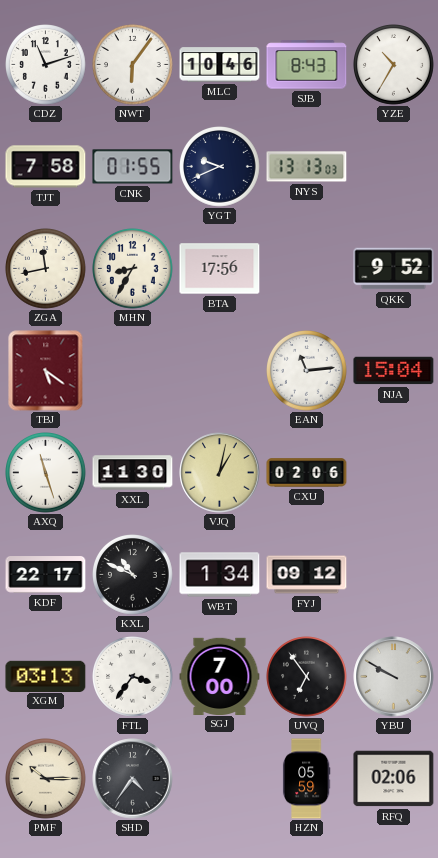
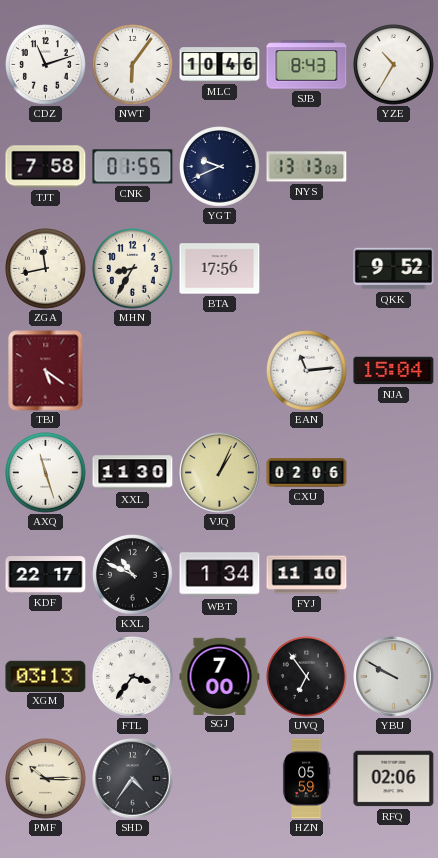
VJQ: 1:02 -> 1:04 (220, 473)
FYJ: 09:12 -> 11:10 (307, 575)
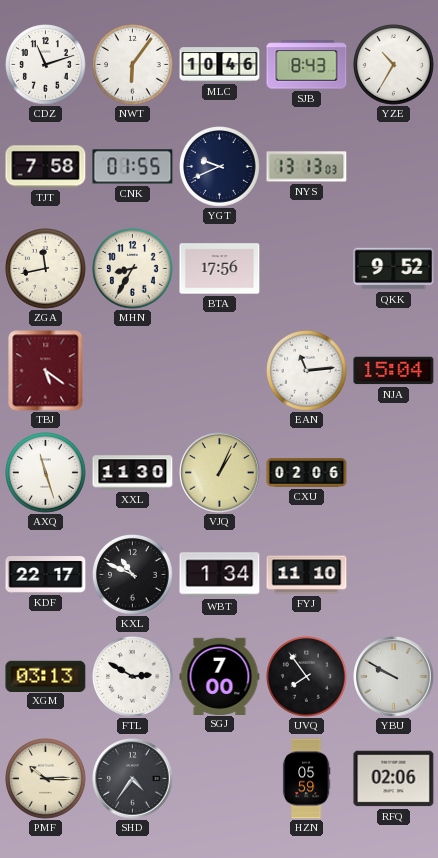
FTL: 3:36 -> 2:50 (133, 677)
UVQ: 6:54 -> 7:54 (307, 677)
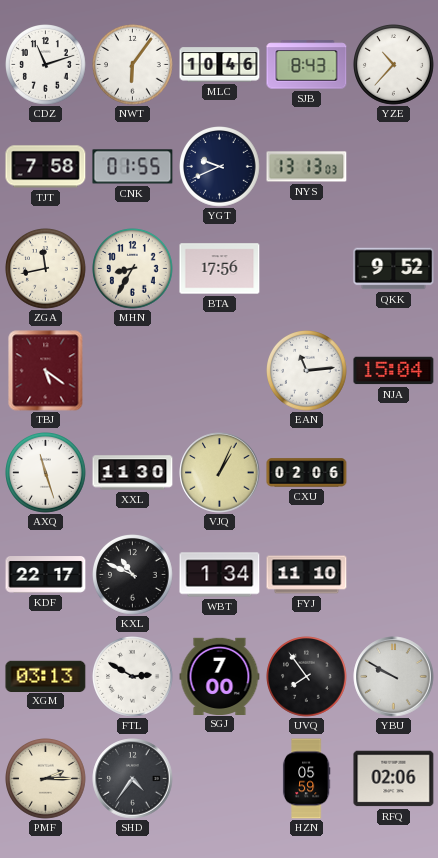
YZE: 10:35 -> 10:37 (394, 65)
PMF: 10:15 -> 2:15 (46, 779)
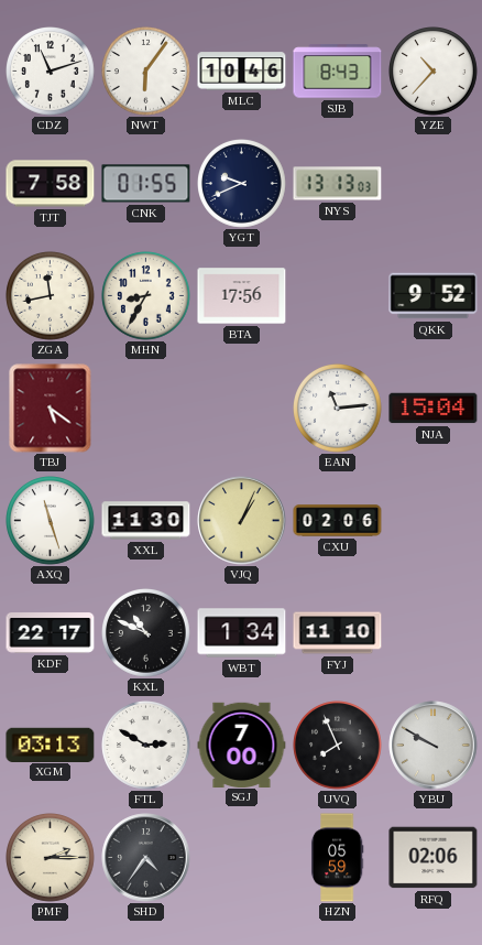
UVQ: 7:54 -> 7:56 (338, 746)
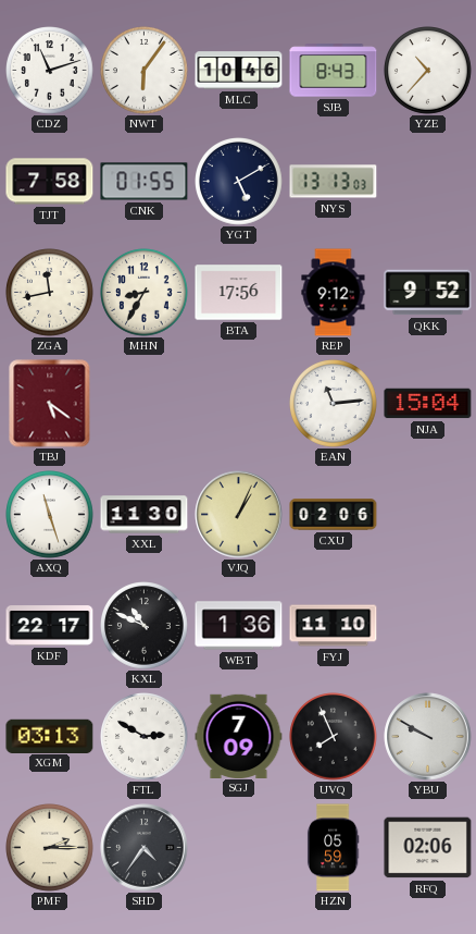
YGT: 9:41 -> 5:10 (239, 182)
REP: none -> 9:12 (334, 293)
WBT: 1:34 -> 1:36 (239, 626)
SGJ: 7:00 -> 7:09 (239, 736)
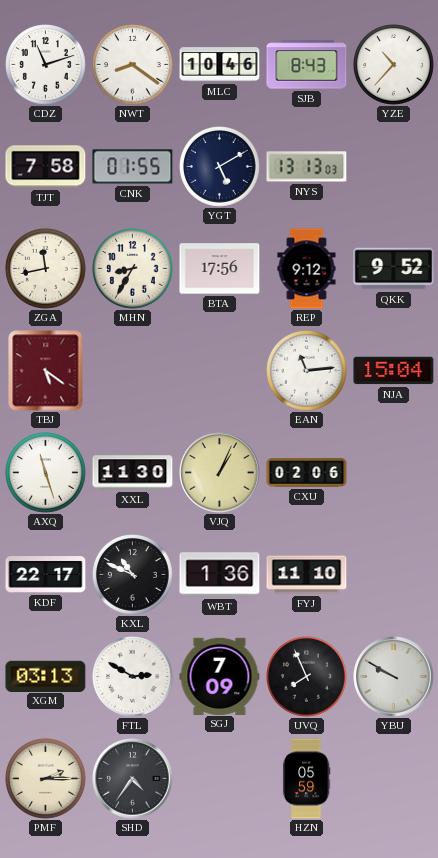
NWT: 6:06 -> 8:21 (133, 65)
RFQ: 02:06 -> none (428, 848)
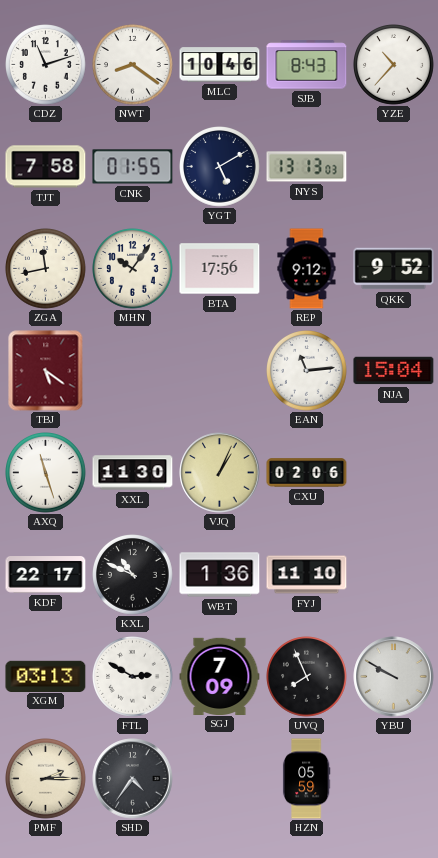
MHN: 8:35 -> 10:06 (133, 269)
